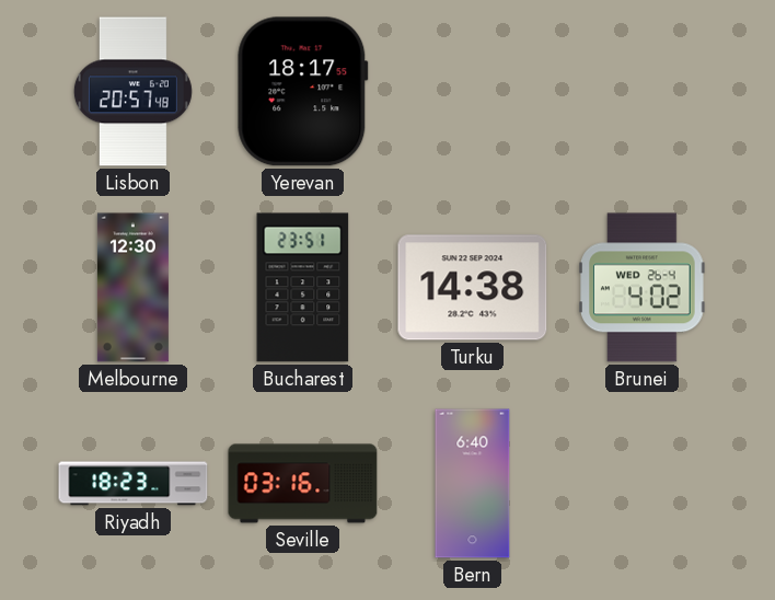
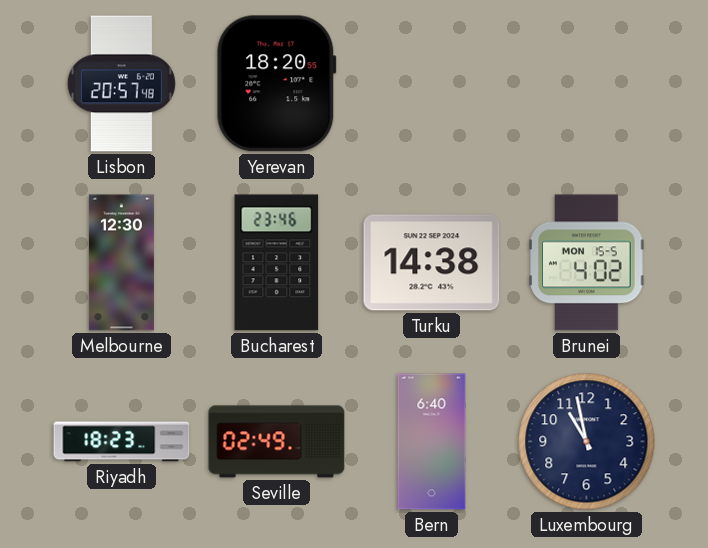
Yerevan: 18:17 -> 18:20 (277, 84)
Bucharest: 23:51 -> 23:46 (277, 263)
Brunei date: WED 26-4 -> MON 15-5 (587, 263)
Seville: 03:16 -> 02:49 (277, 442)
Luxembourg: none -> 10:58 (587, 442)
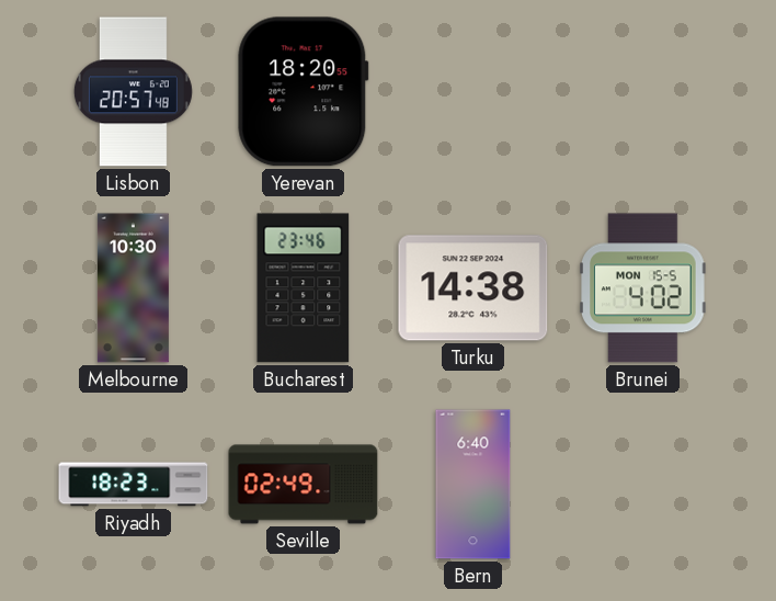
Melbourne: 12:30 -> 10:30 (133, 288)
Luxembourg: 10:58 -> none (587, 442)
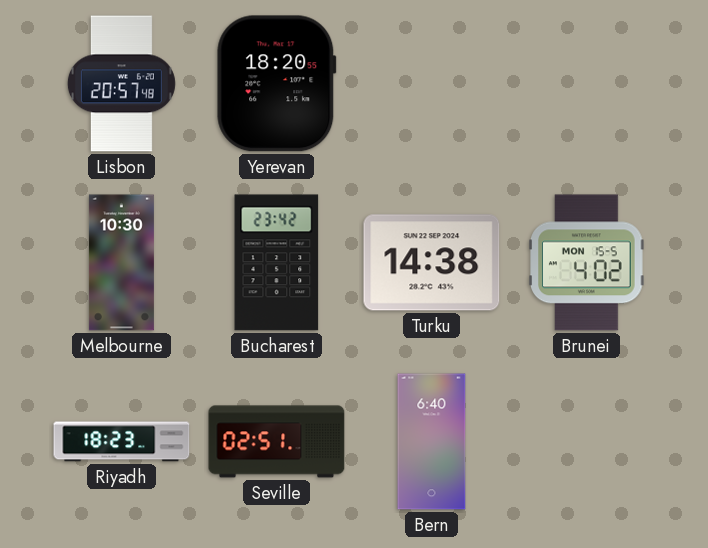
Bucharest: 23:46 -> 23:42 (277, 263)
Seville: 02:49 -> 02:51 (277, 442)
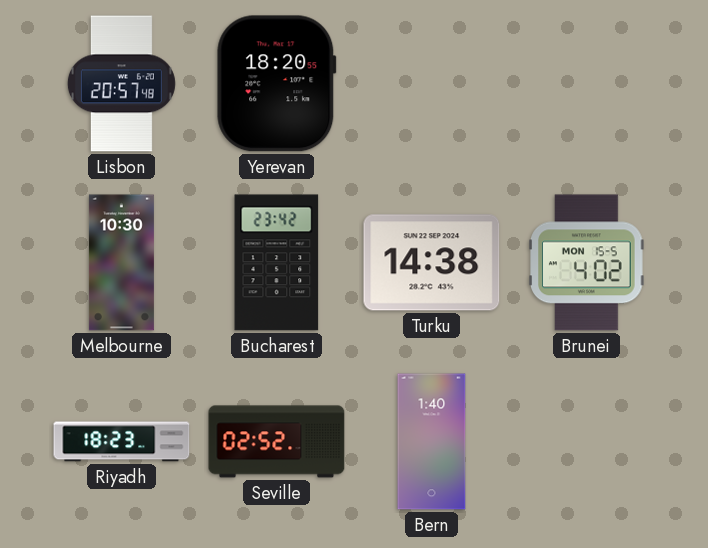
Seville: 02:51 -> 02:52 (277, 442)
Bern: 6:40 -> 1:40 (432, 442)
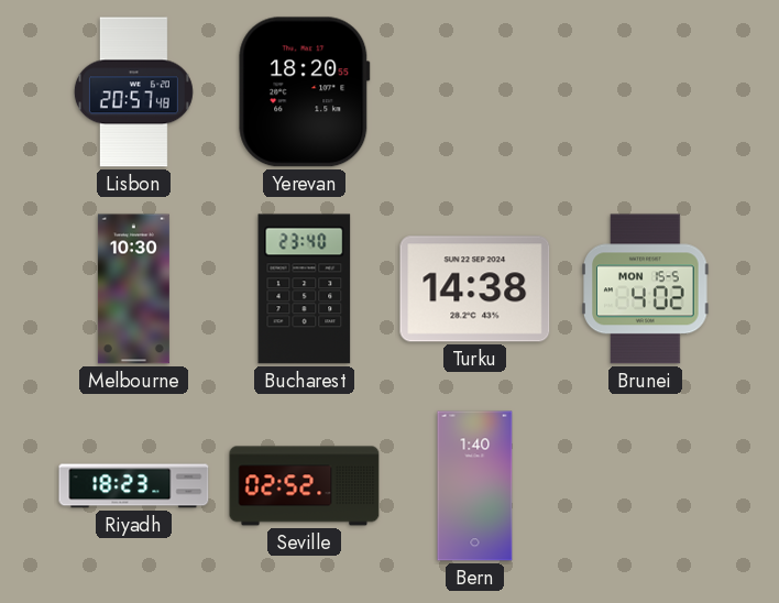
Bucharest: 23:42 -> 23:40 (305, 289)
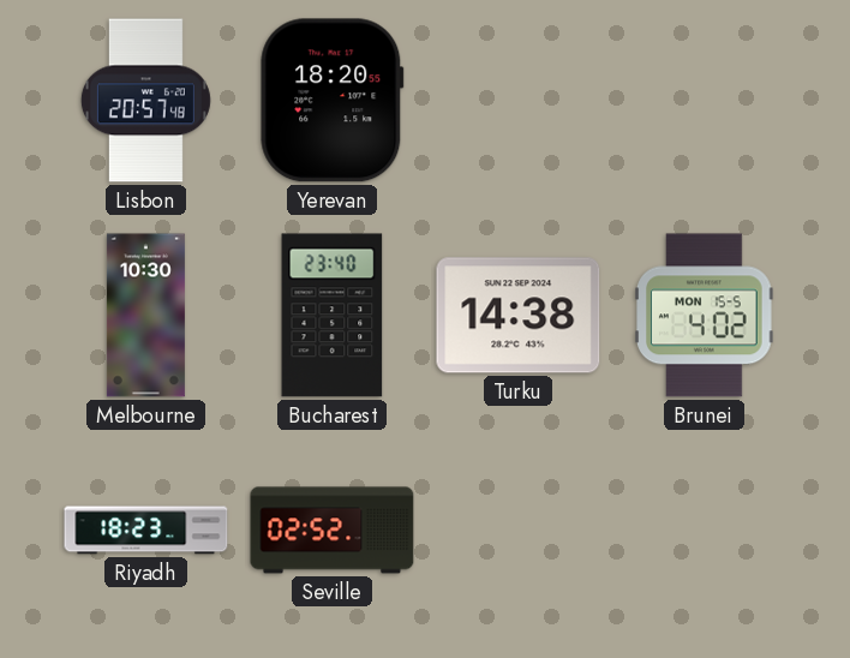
Bern: 1:40 -> none (475, 486)
